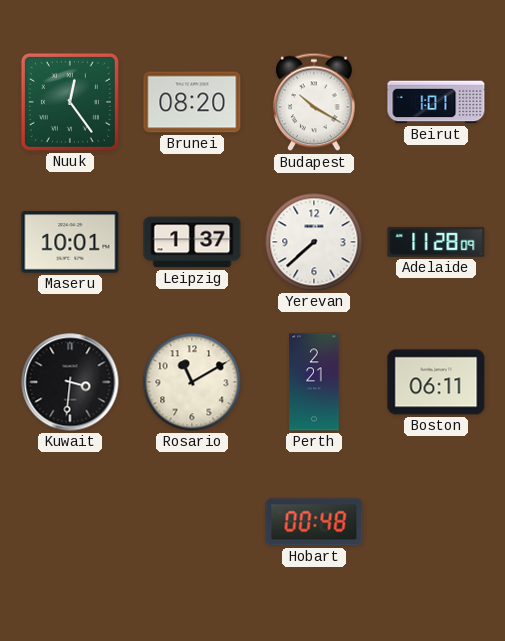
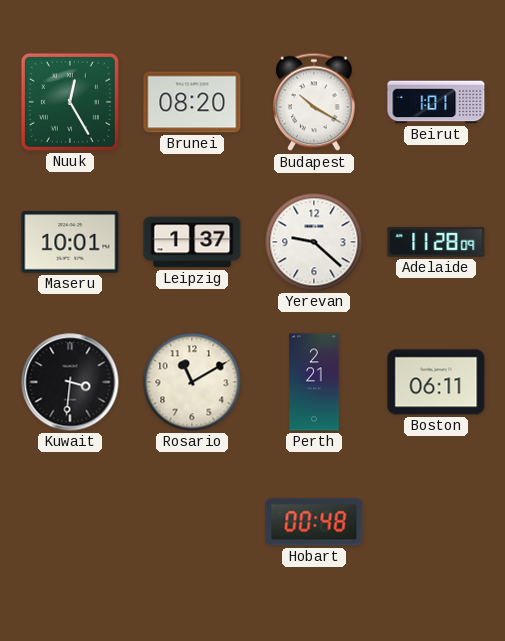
Nuuk: 12:24 -> 12:25 (70, 102)
Yerevan: 7:38 -> 9:22 (314, 242)
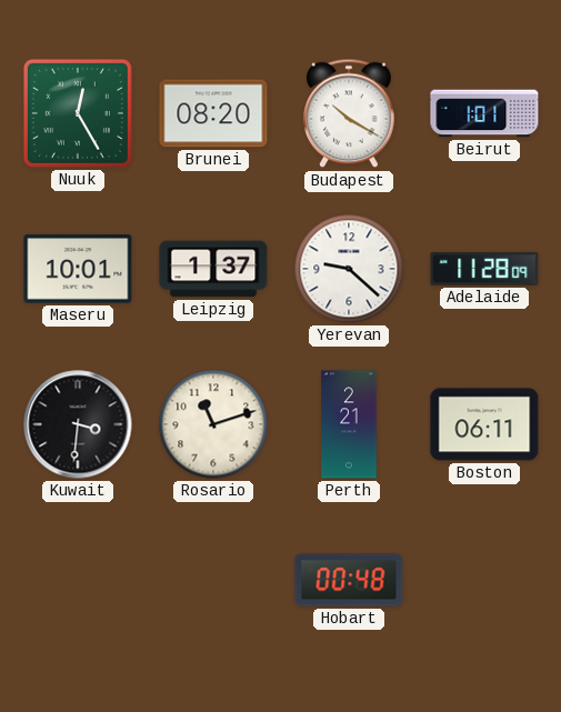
Rosario: 11:10 -> 11:12 (213, 424)
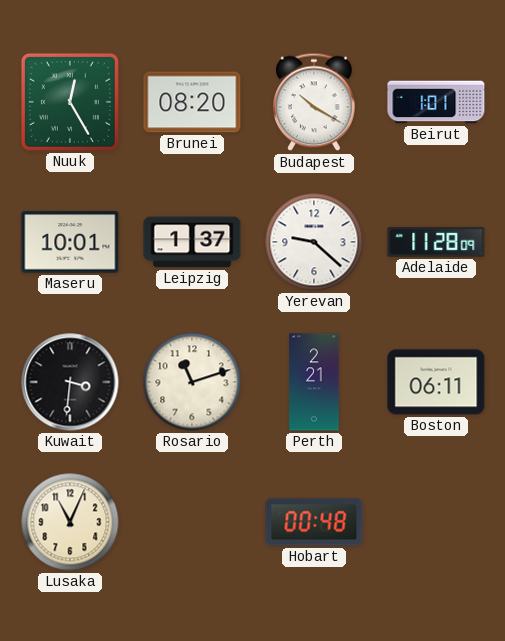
Lusaka: none -> 11:04 (70, 522)
